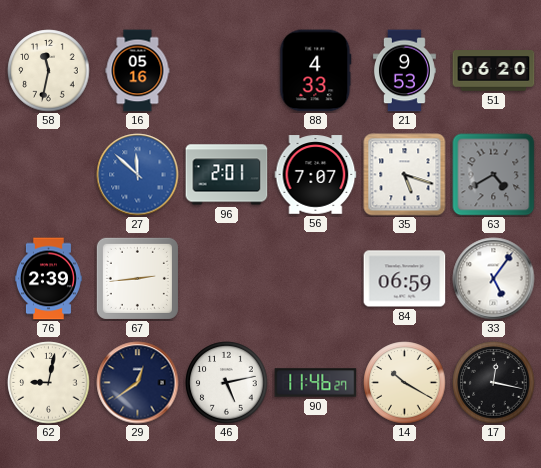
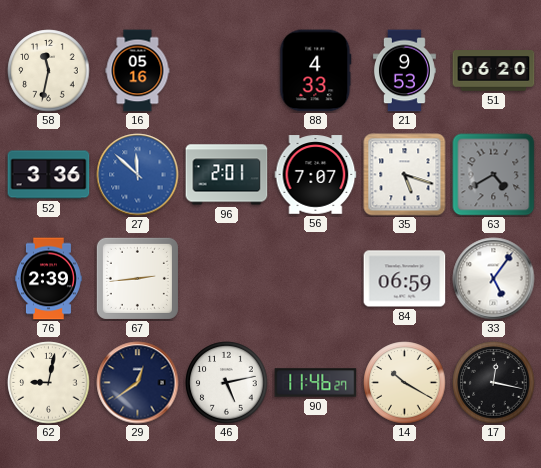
52: none -> 3:36 (49, 175)
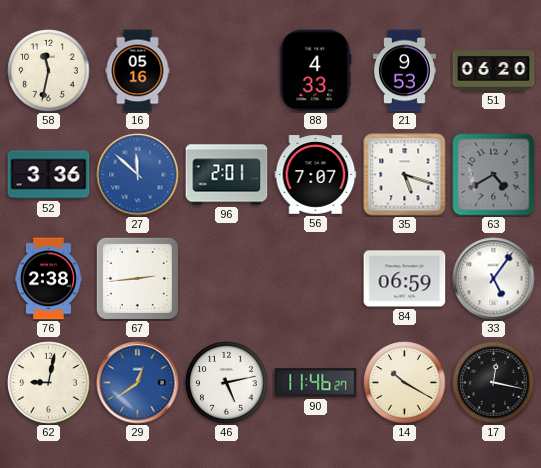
76: 2:39 -> 2:38 (48, 279)
29 dial: navy -> blue (138, 383)
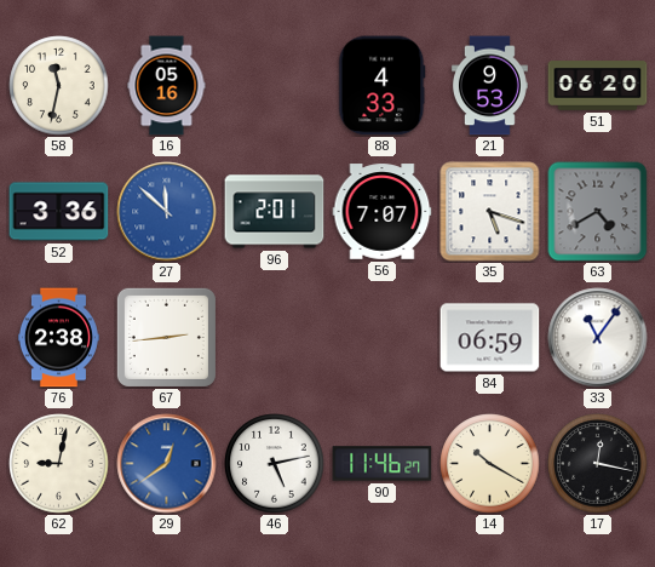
33: 5:06 -> 11:06 (598, 338)
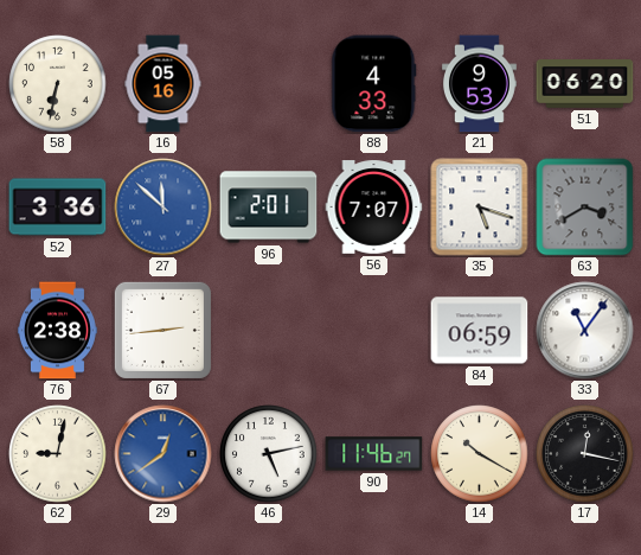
58: 11:32 -> 6:32 (58, 84)
63: 4:40 -> 3:40 (585, 208)
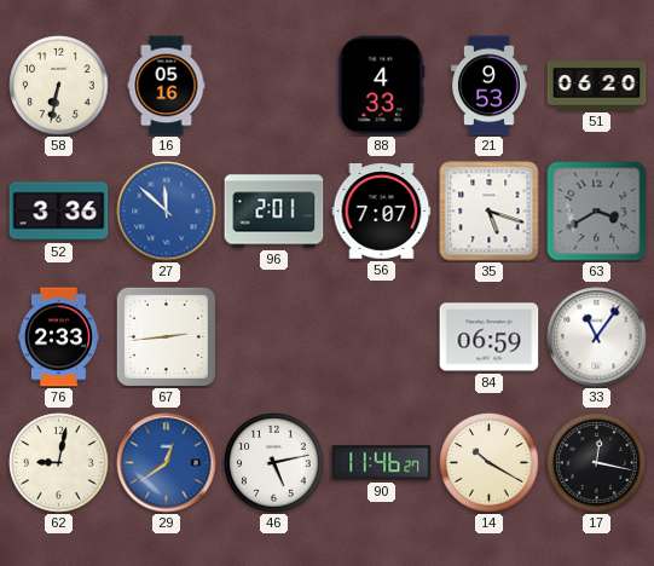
76: 2:38 -> 2:33 (58, 337)
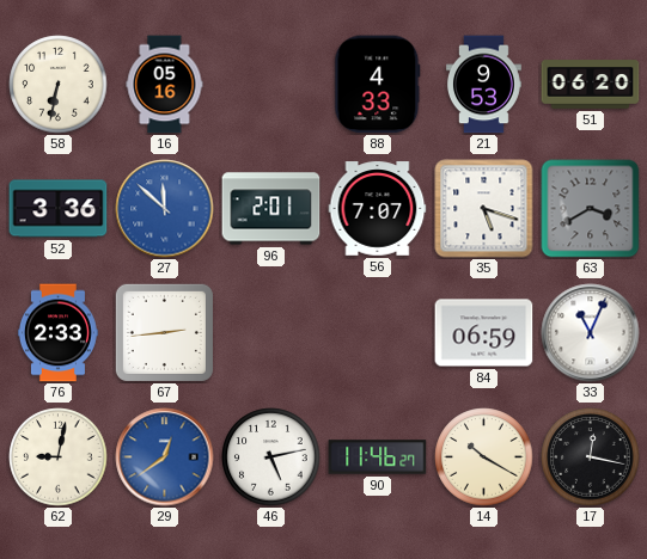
33: 11:06 -> 11:04 (591, 333)
